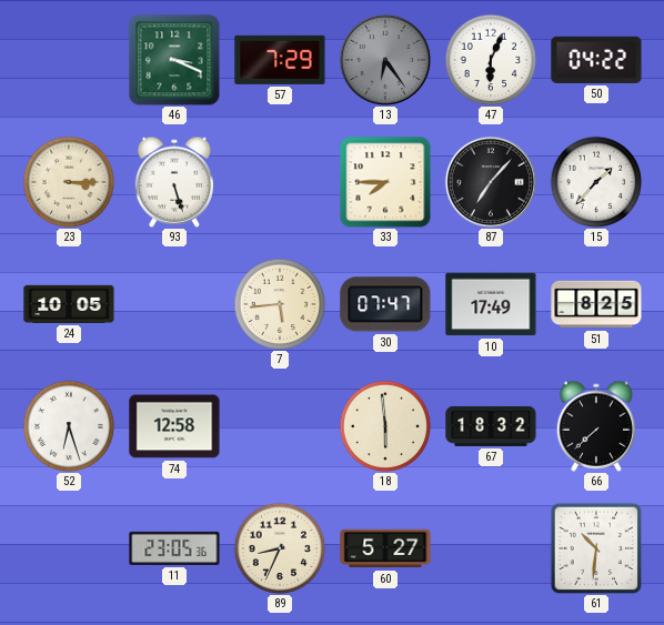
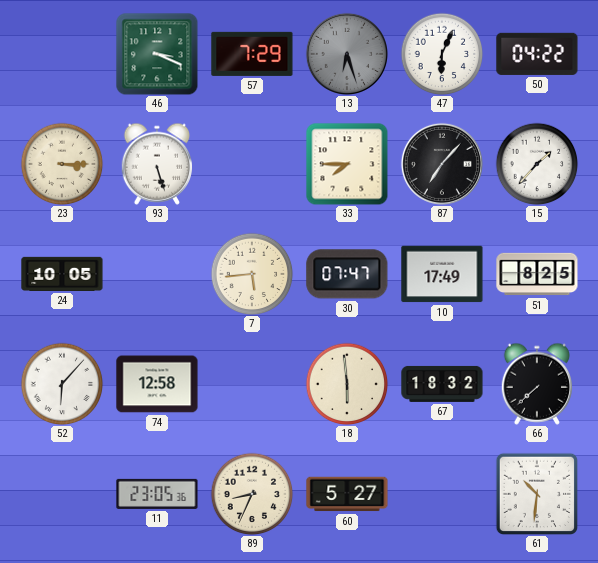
13: 6:24 -> 6:27 (347, 54)
52: 6:27 -> 6:07 (62, 384)
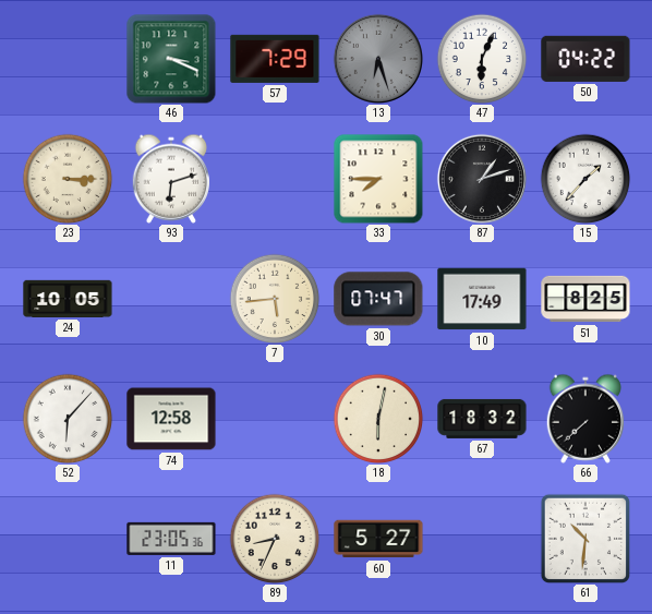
93: 5:27 -> 6:12 (171, 179)
87: 7:07 -> 1:12 (482, 179)
18: 5:59 -> 6:02 (378, 419)
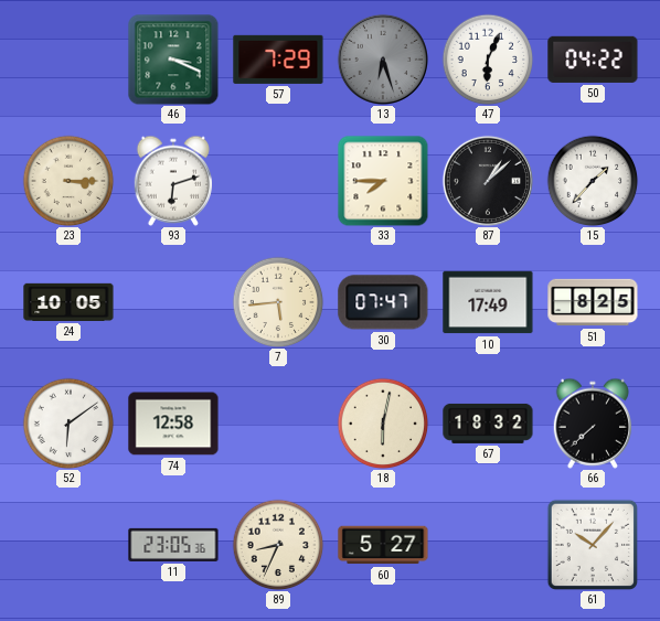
87: 1:12 -> 1:08 (488, 181)
52: 6:07 -> 6:09 (68, 424)
61: 10:31 -> 10:07 (592, 544)
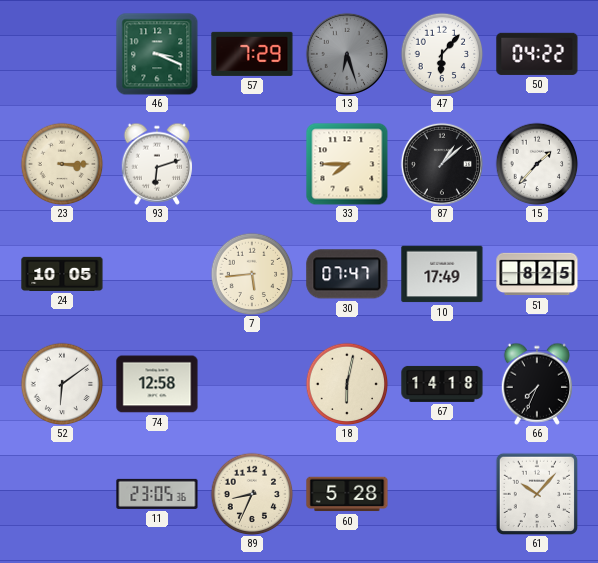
47: 6:04 -> 6:07 (442, 54)
67: 18:32 -> 14:18 (442, 384)
66: 7:38 -> 7:34 (537, 384)
60: 5:27 -> 5:28 (347, 494)
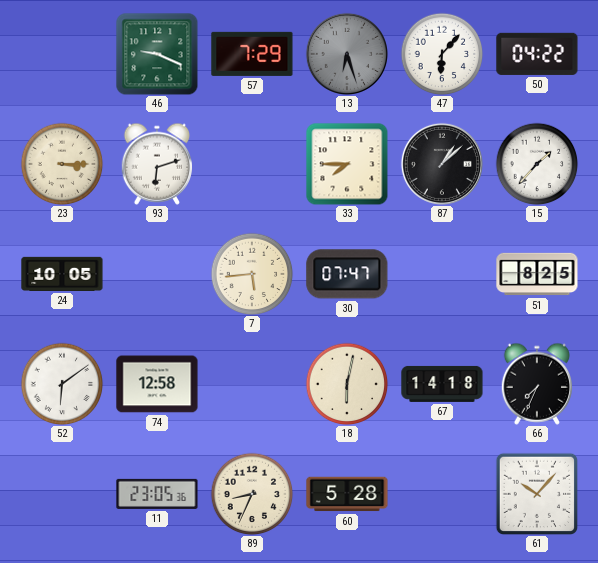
46: 3:19 -> 9:19 (157, 54)
10: 17:49 -> none (442, 274)
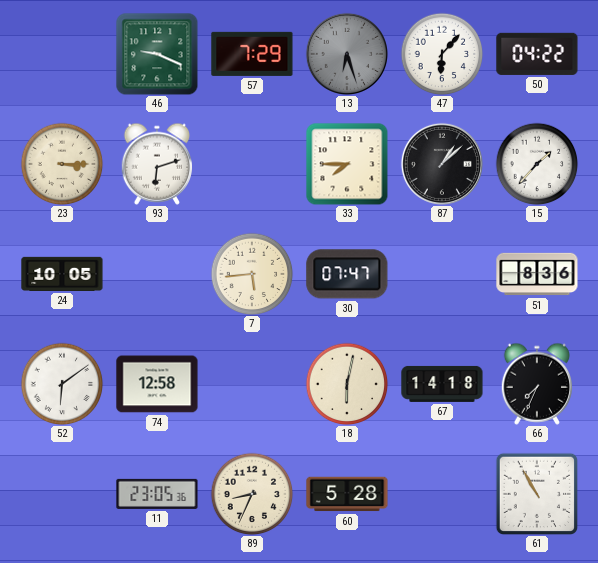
51: 8:25 -> 8:36 (537, 274)
61: 10:07 -> 10:55 (536, 493)
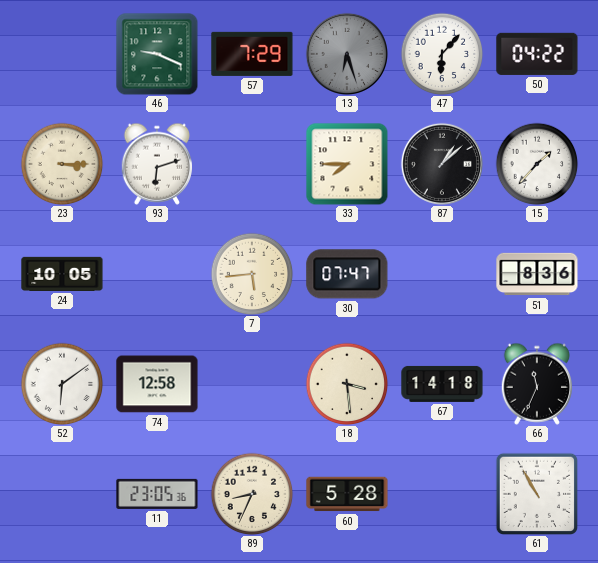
18: 6:02 -> 3:29 (347, 384)
66: 7:34 -> 11:34 (537, 384)
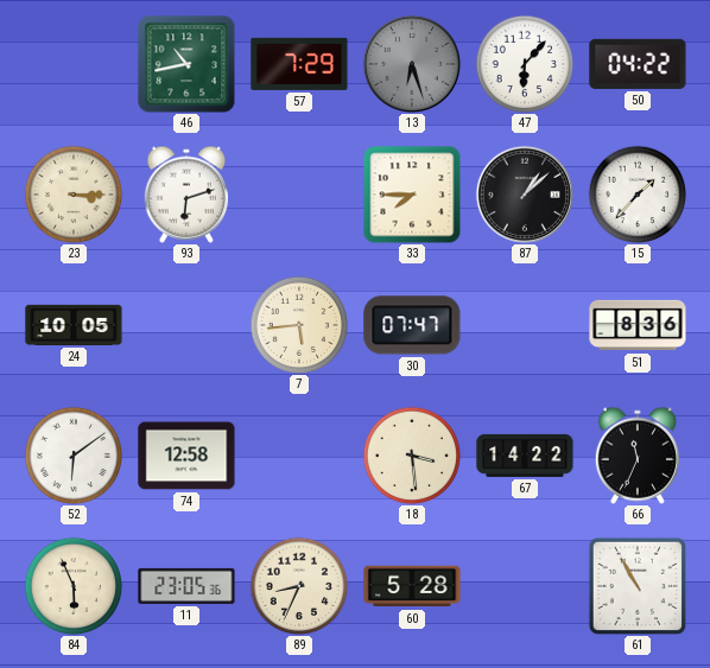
46: 9:19 -> 10:43 (186, 64)
67: 14:18 -> 14:22 (525, 456)
84: none -> 5:56 (74, 586)
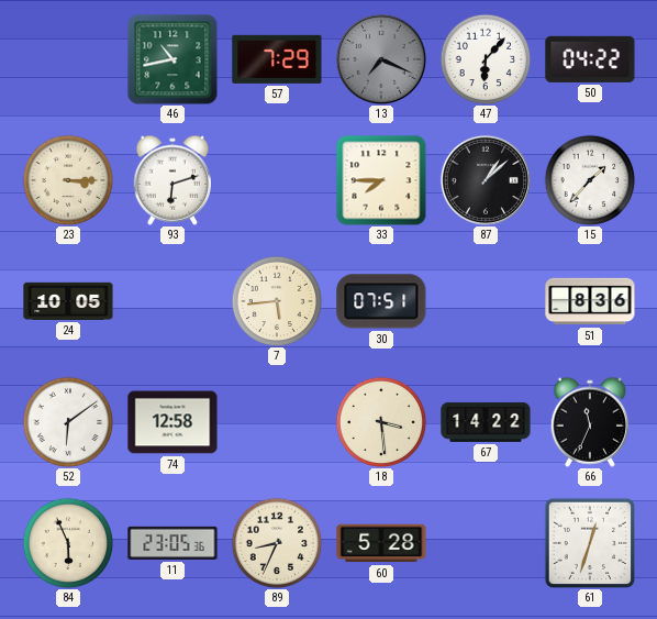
13: 6:27 -> 7:19 (381, 59)
30: 07:47 -> 07:51 (381, 301)
61: 10:55 -> 12:33 (589, 542)
